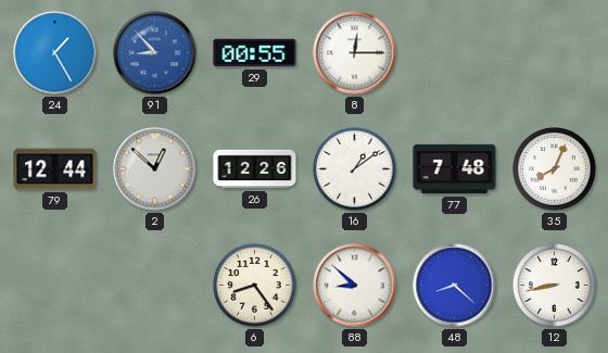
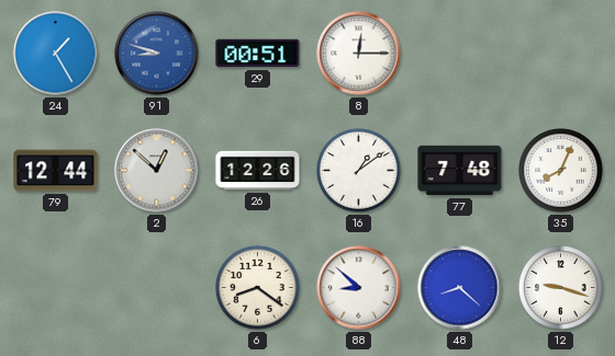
91: 8:53 -> 8:48 (157, 54)
29: 00:55 -> 00:51 (258, 54)
6: 8:24 -> 8:21 (258, 288)
12: 8:43 -> 9:18 (561, 288)
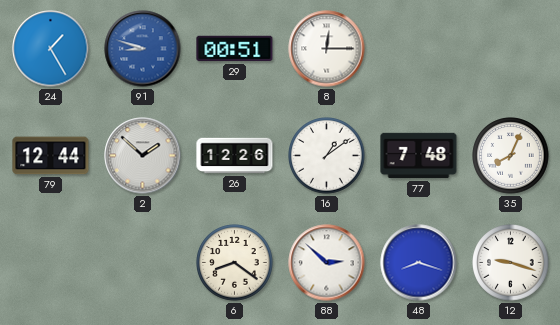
2: 12:52 -> 1:52 (143, 156)
88: 8:52 -> 2:52 (327, 263)
48: 8:22 -> 8:18 (419, 263)
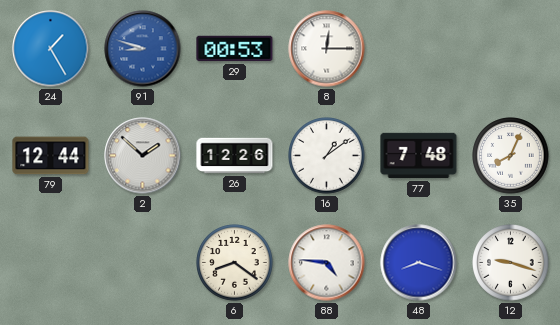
29: 00:51 -> 00:53 (235, 49)
88: 2:52 -> 4:46 (327, 263)
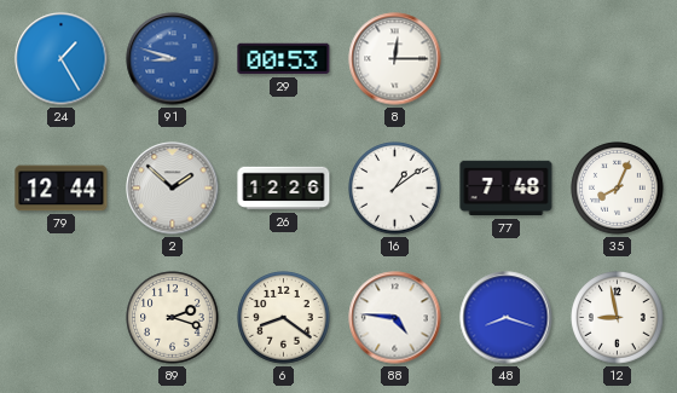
89: none -> 2:18 (173, 318)
12: 9:18 -> 8:58 (618, 318)
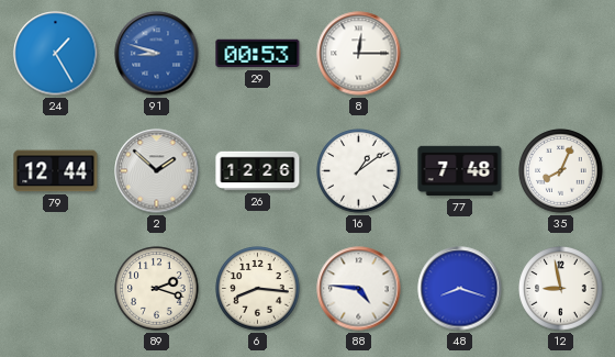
6: 8:21 -> 8:16 (258, 289)
